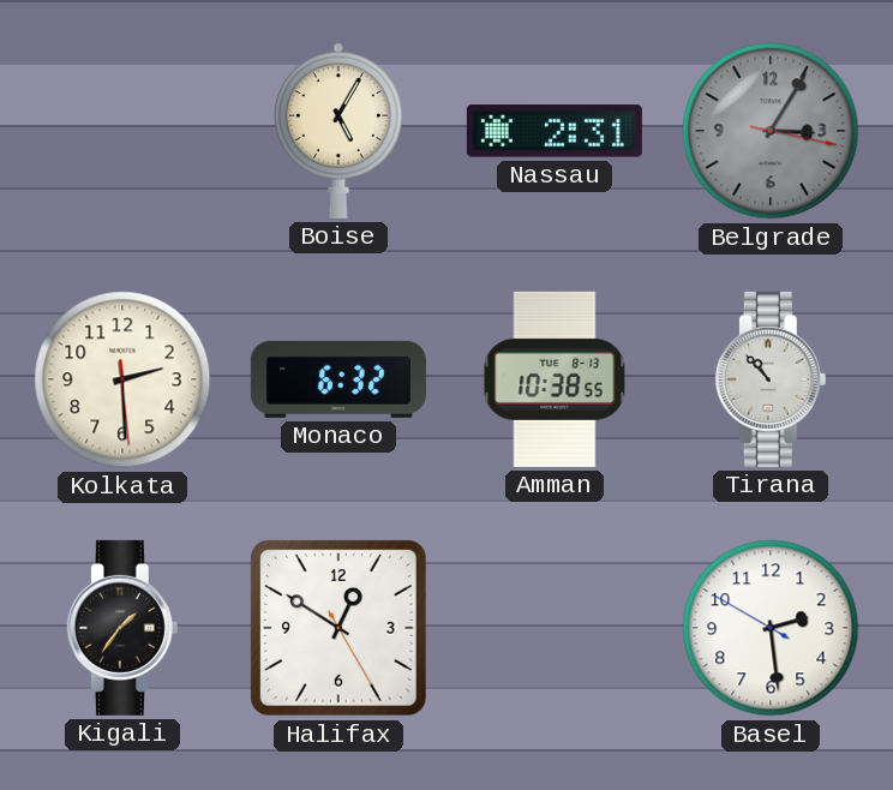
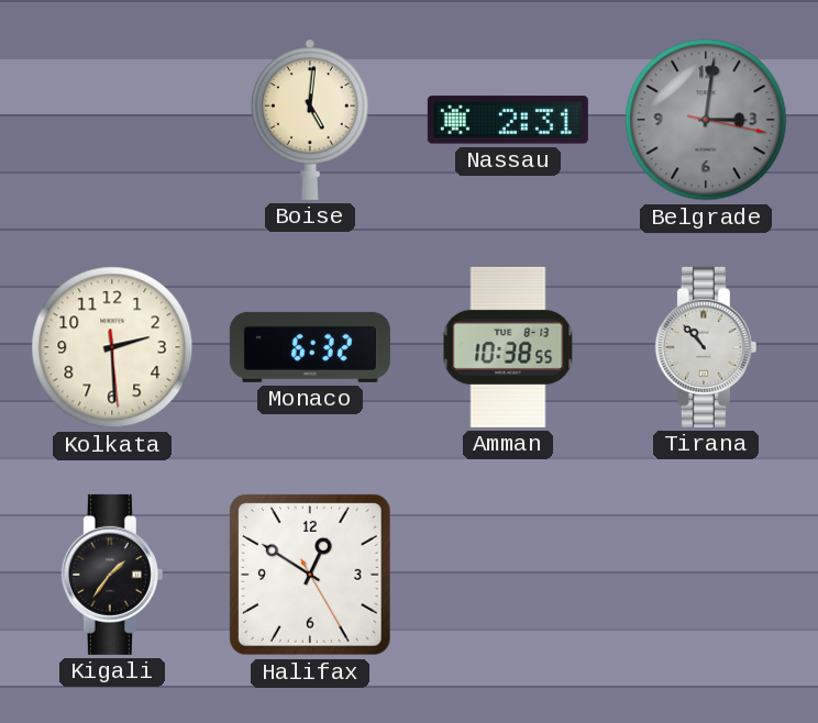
Boise: 5:05 -> 5:01 (310, 120)
Belgrade: 3:05 -> 3:01 (706, 120)
Basel: 2:28 -> none (771, 628)
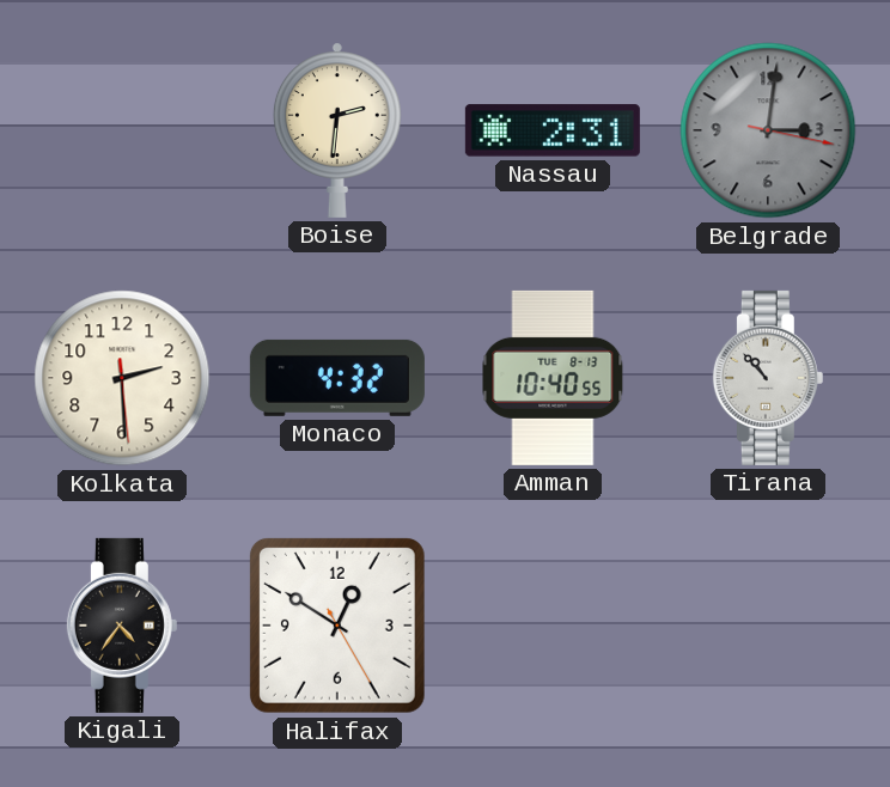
Boise: 5:01 -> 2:31 (337, 130)
Monaco: 6:32 -> 4:32 (337, 378)
Amman: 10:38 -> 10:40 (553, 378)
Kigali: 1:36 -> 4:36 (122, 626)
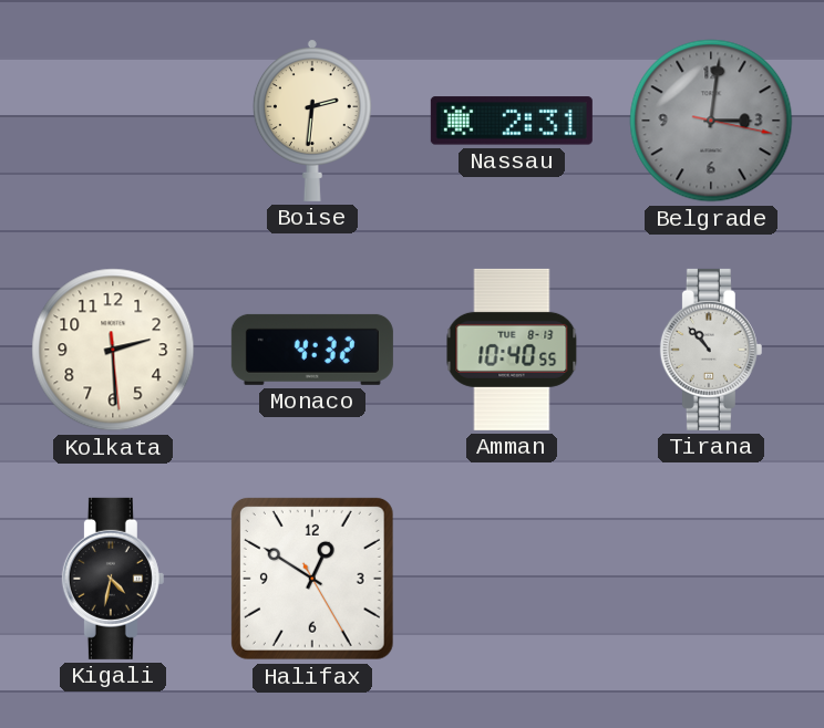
Kigali: 4:36 -> 4:32 (113, 579)
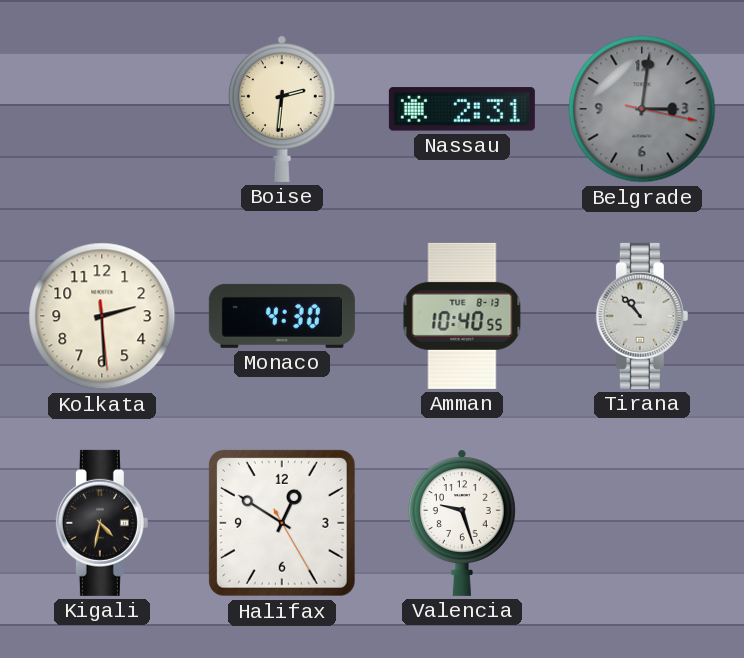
Monaco: 4:32 -> 4:30 (282, 316)
Valencia: none -> 9:27 (462, 523)
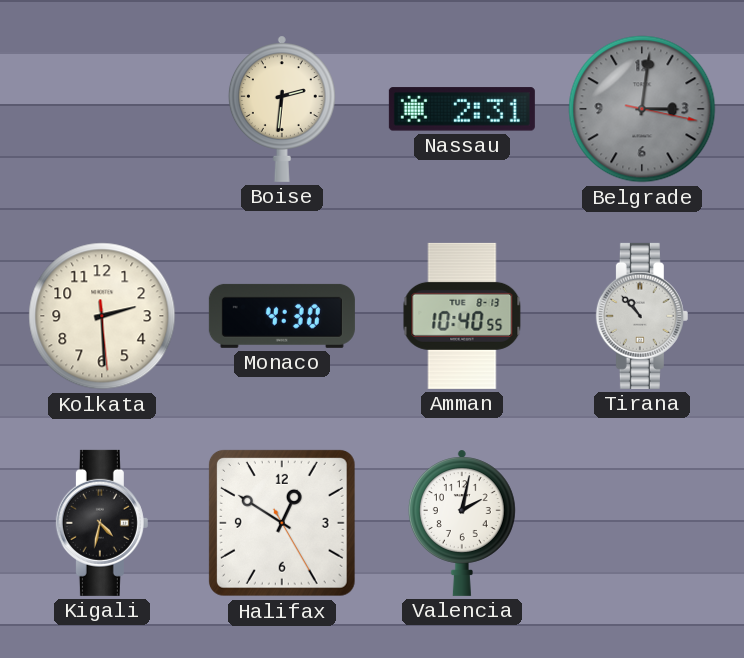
Valencia: 9:27 -> 2:02 (462, 523)
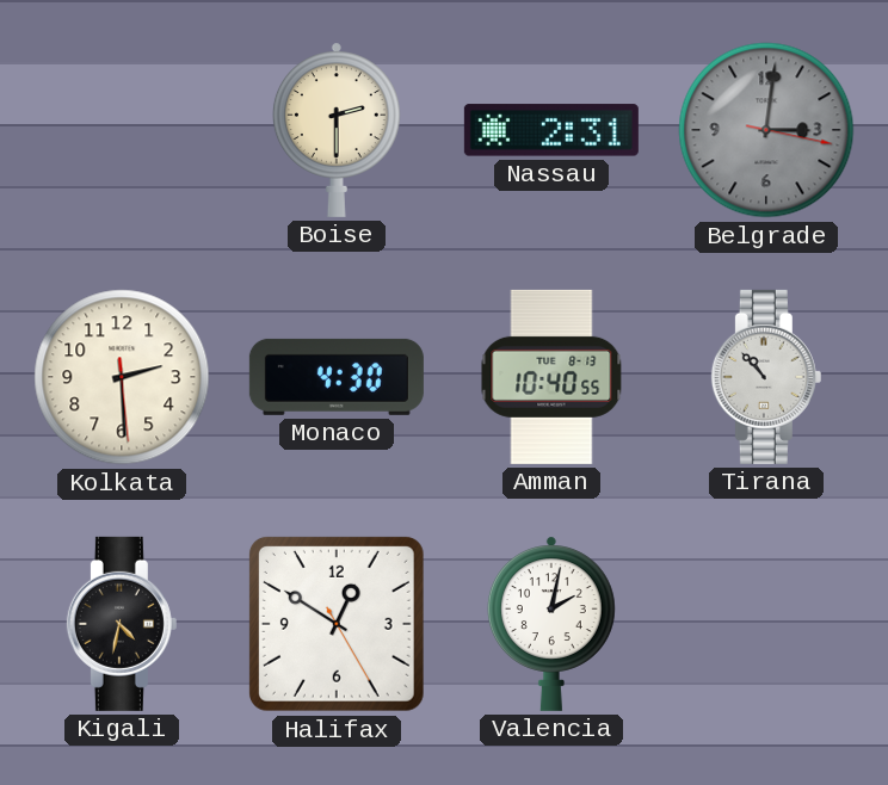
Boise: 2:31 -> 2:30 (337, 130)
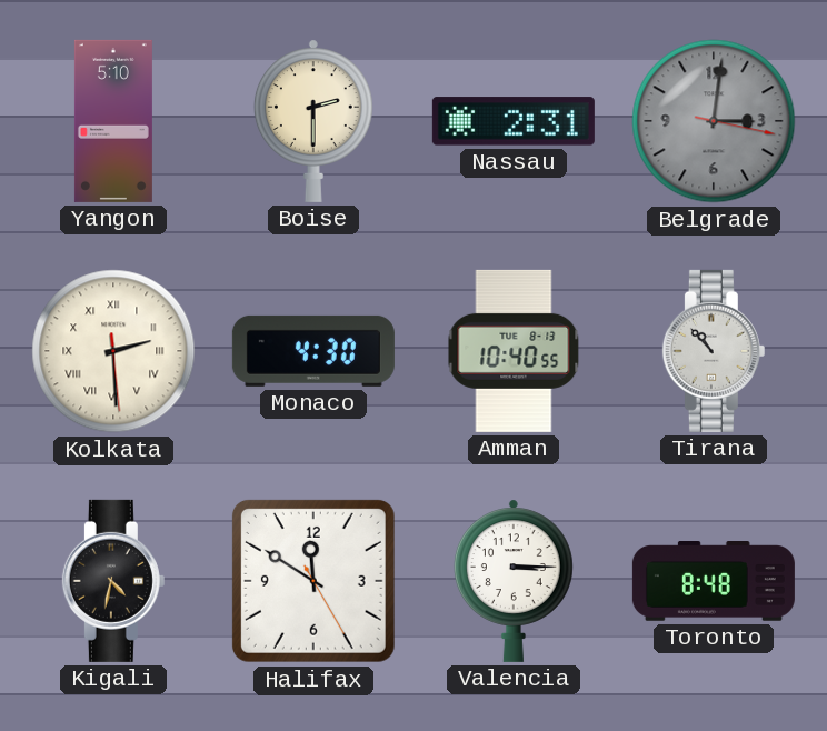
Yangon: none -> 5:10 (113, 121)
Kolkata numerals: Arabic -> Roman (113, 351)
Halifax: 12:50 -> 11:50 (313, 581)
Valencia: 2:02 -> 3:15 (514, 581)
Toronto: none -> 8:48 (714, 582)
